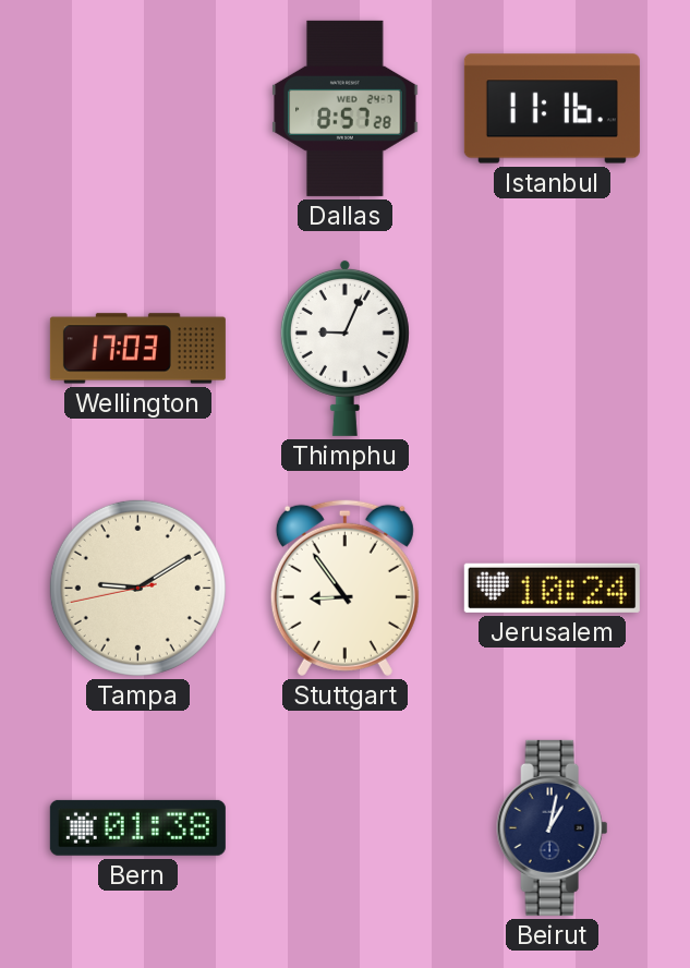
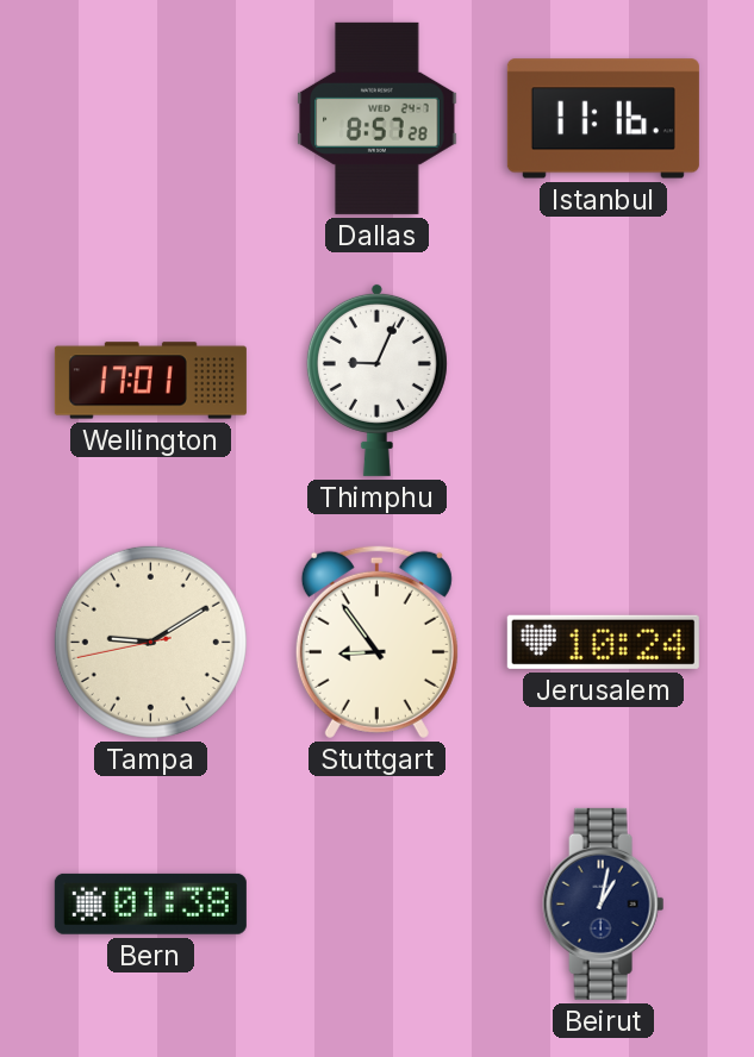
Wellington: 17:03 -> 17:01 (150, 381)
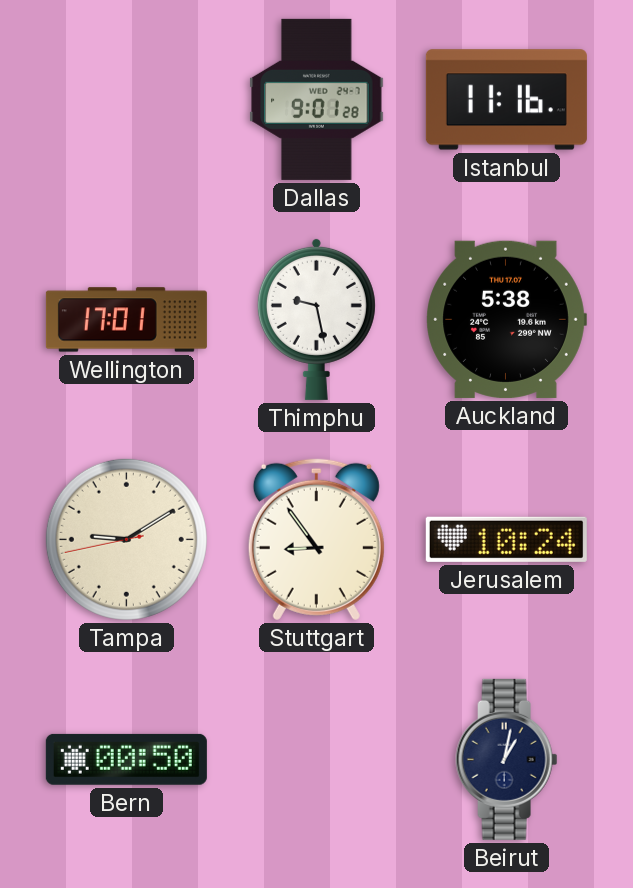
Dallas: 8:57 -> 9:01 (317, 99)
Thimphu: 9:04 -> 9:28 (316, 319)
Auckland: none -> 5:38 (506, 319)
Bern: 01:38 -> 00:50 (126, 759)
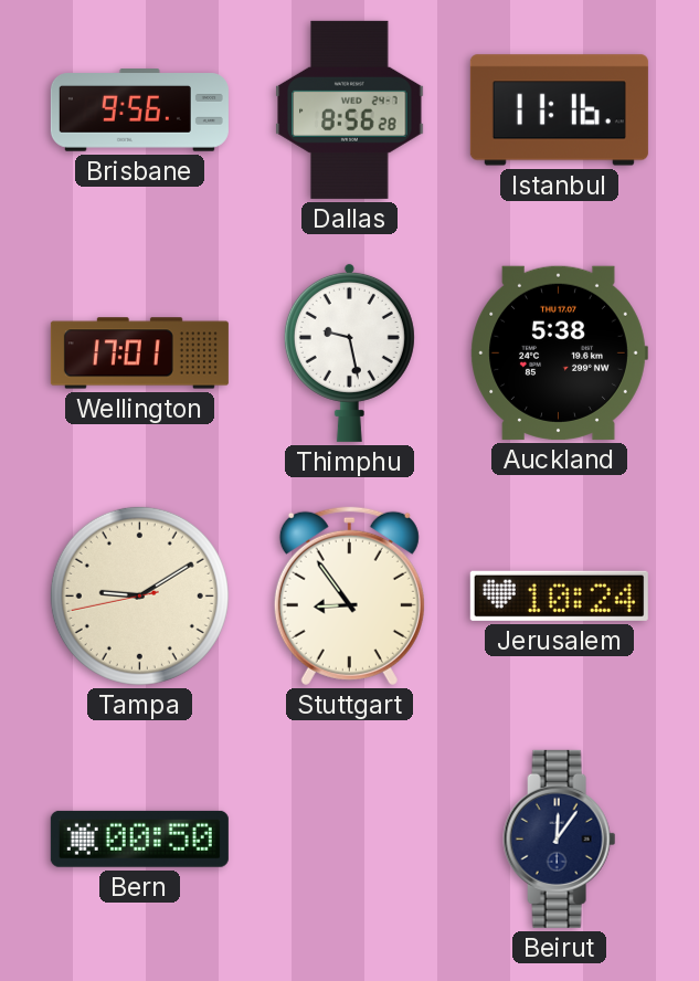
Brisbane: none -> 9:56 (139, 110)
Dallas: 9:01 -> 8:56 (350, 109)
Beirut: 1:02 -> 12:06 (560, 838)
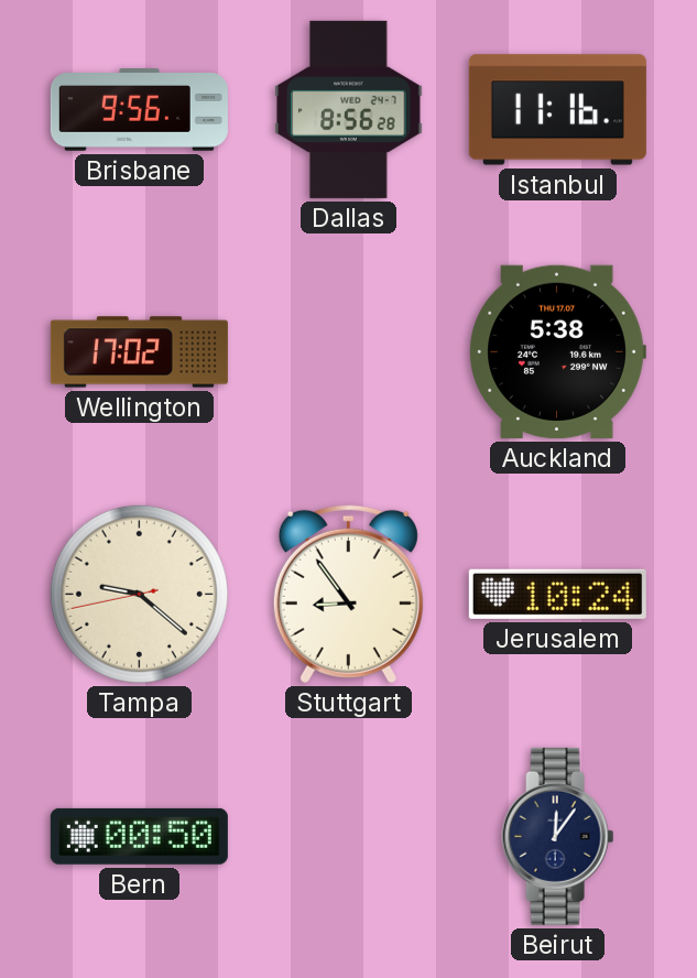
Wellington: 17:01 -> 17:02 (139, 352)
Thimphu: 9:28 -> none (349, 352)
Tampa: 9:09 -> 9:21 (139, 594)
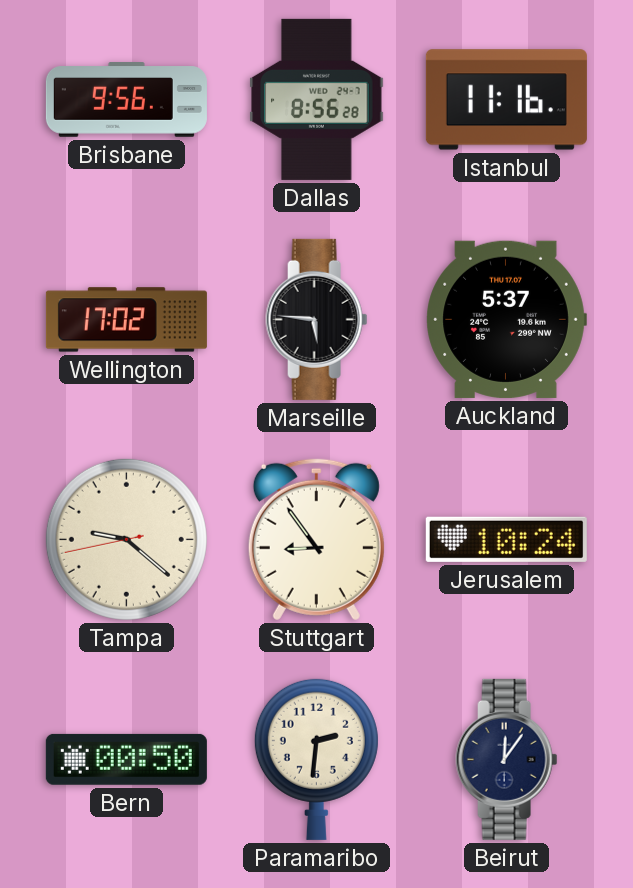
Marseille: none -> 5:46 (317, 319)
Auckland: 5:38 -> 5:37 (506, 319)
Paramaribo: none -> 2:31 (316, 759)
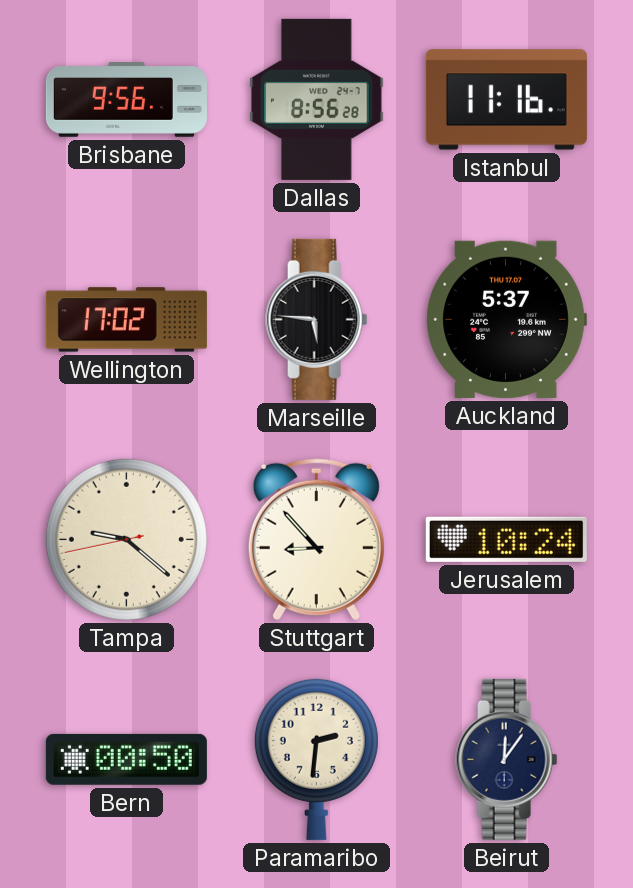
Stuttgart: 8:54 -> 8:53 (316, 539)
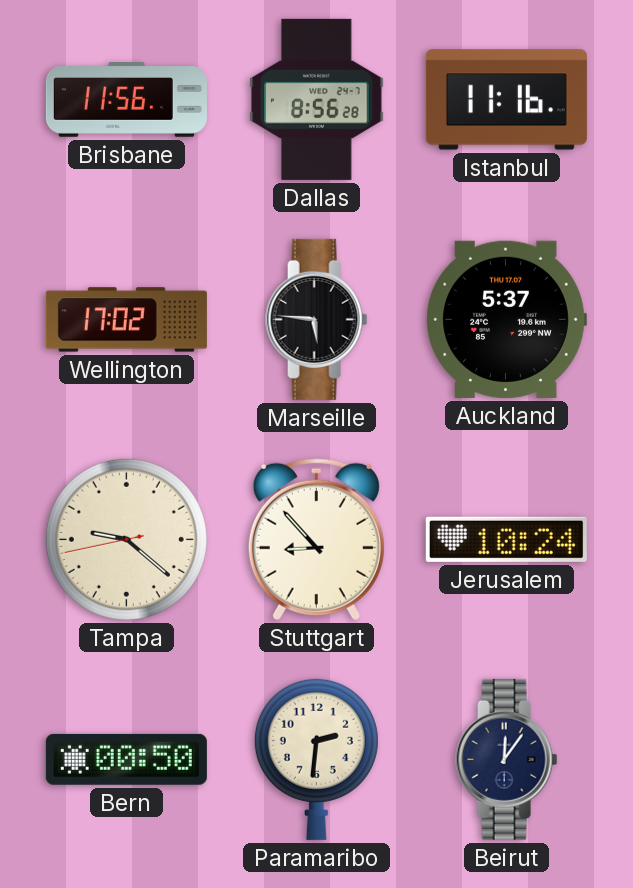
Brisbane: 9:56 -> 11:56 (126, 100)
